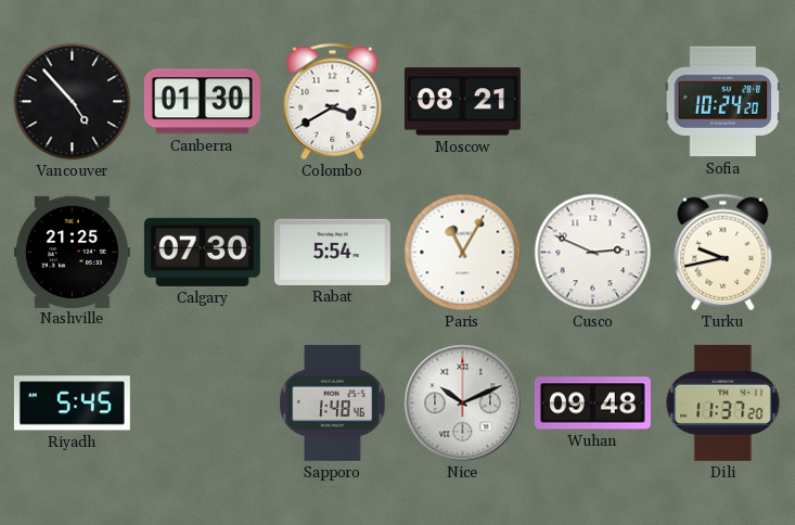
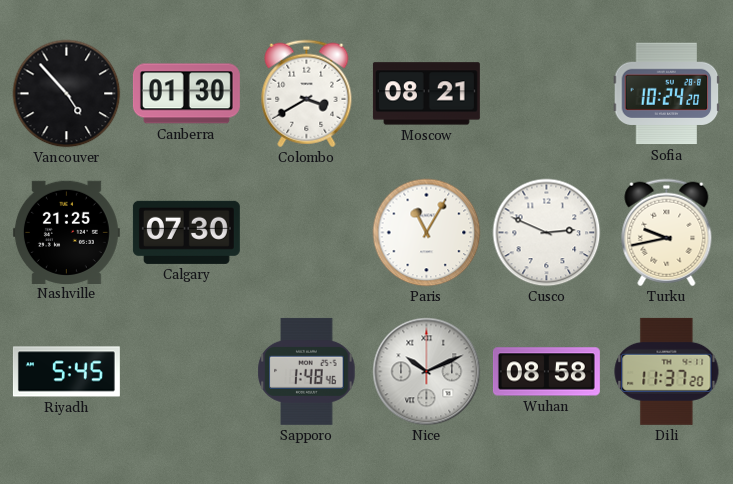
Rabat: 5:54 -> none (332, 252)
Wuhan: 09:48 -> 08:58 (546, 372)
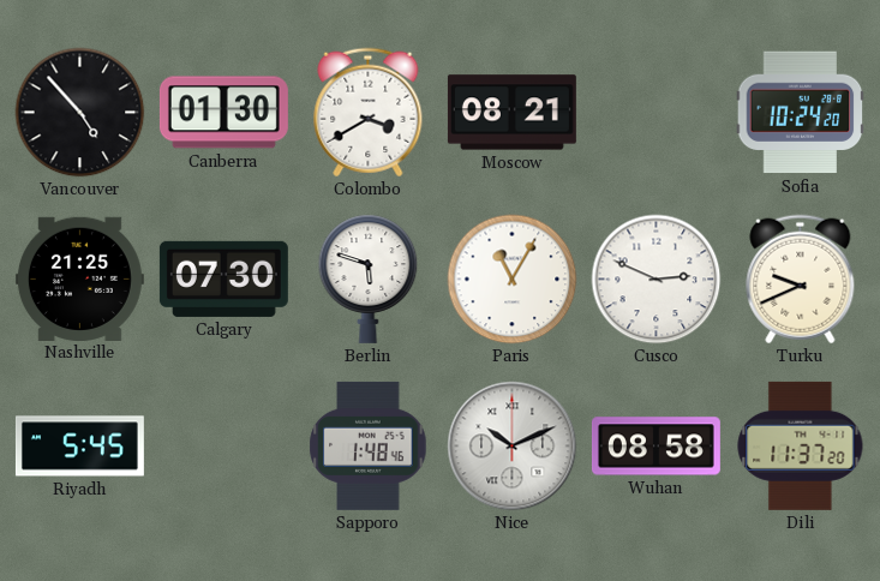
Berlin: none -> 5:48 (369, 278)
Turku: 9:43 -> 9:41 (801, 280)
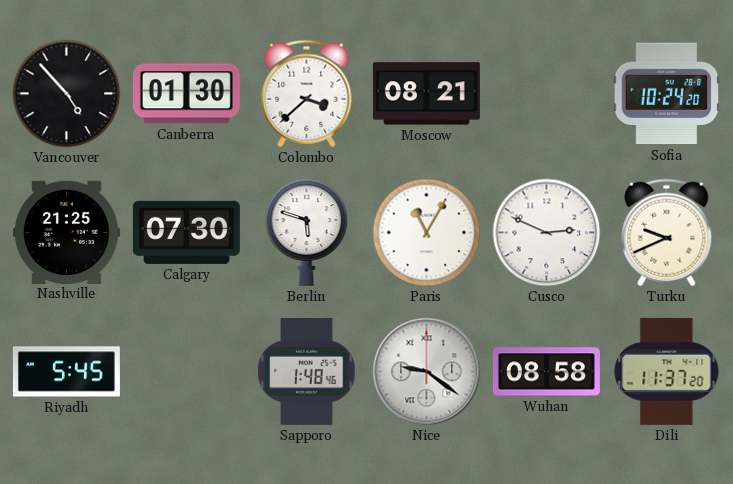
Colombo: 3:40 -> 3:38 (307, 94)
Nice: 10:11 -> 9:21 (427, 372)
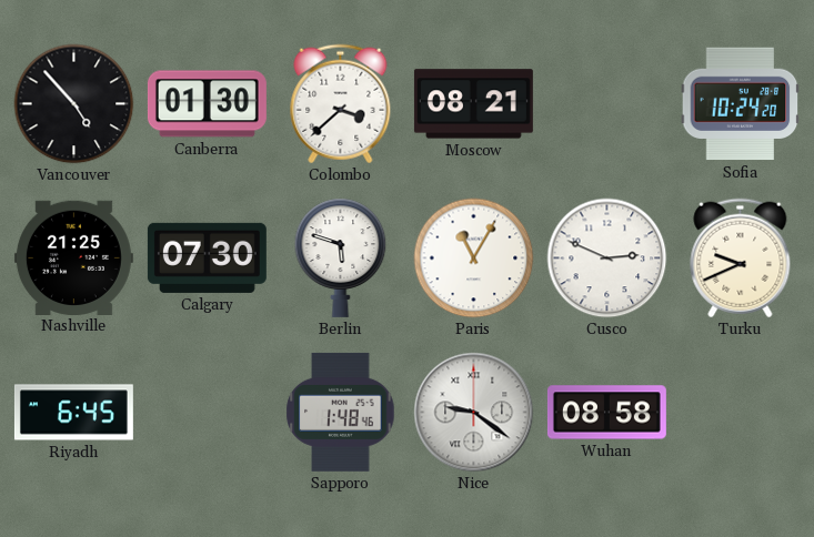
Riyadh: 5:45 -> 6:45 (73, 413)
Dili: 11:37 -> none (667, 371)
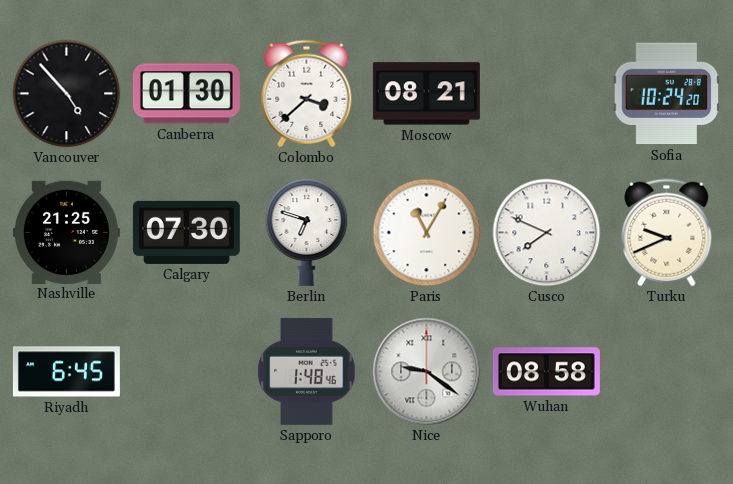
Berlin: 5:48 -> 6:48 (307, 232)
Cusco: 2:49 -> 7:49 (547, 233)
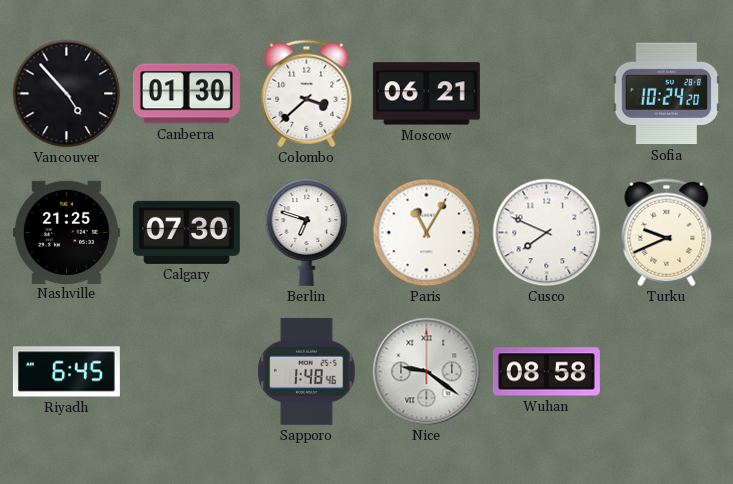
Moscow: 08:21 -> 06:21 (426, 94)
